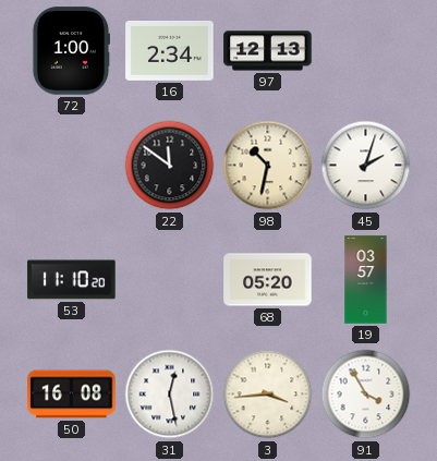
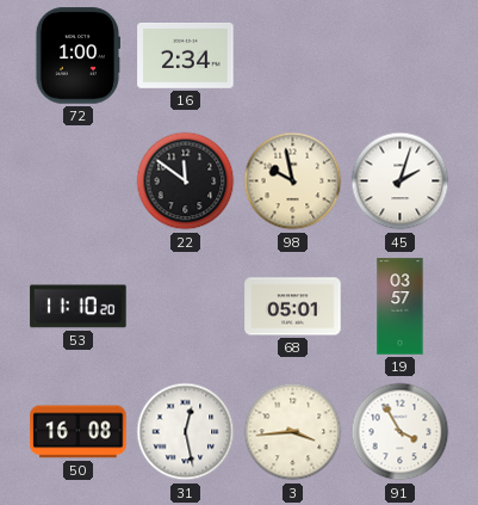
97: 12:13 -> none (268, 51)
98: 10:32 -> 9:58 (293, 181)
68: 05:20 -> 05:01 (293, 307)
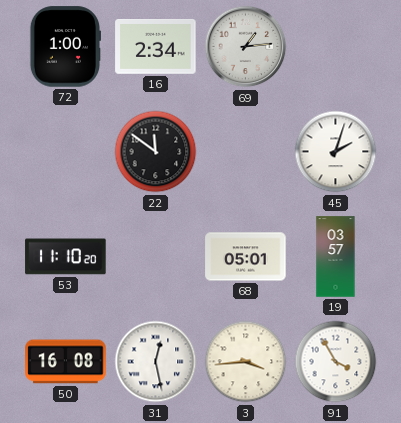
69: none -> 1:14 (246, 47)
98: 9:58 -> none (293, 181)
